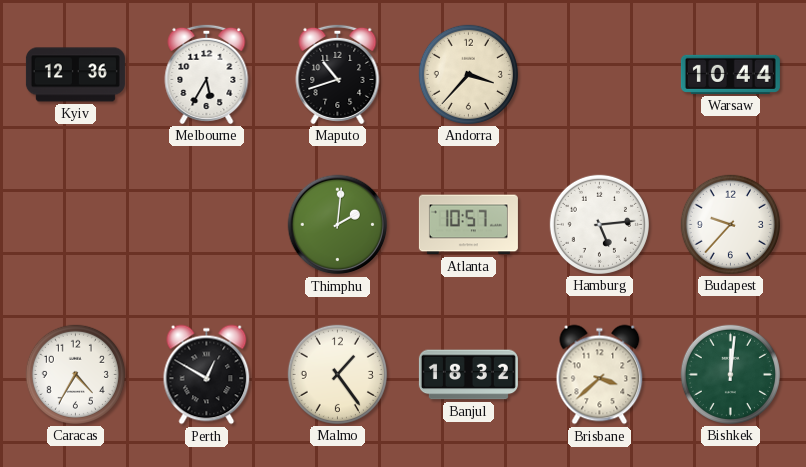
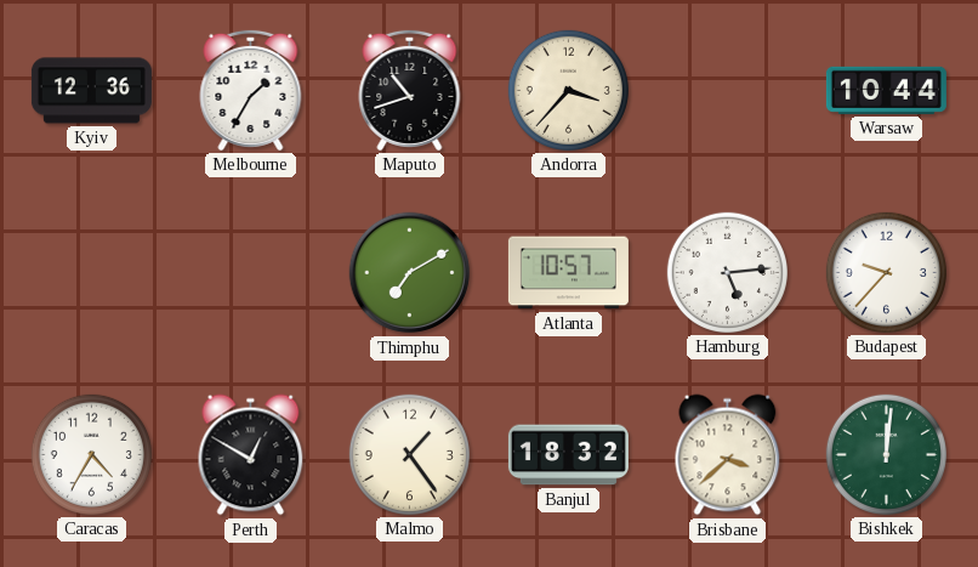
Melbourne: 5:35 -> 1:35 (251, 90)
Thimphu: 2:01 -> 7:10 (410, 273)
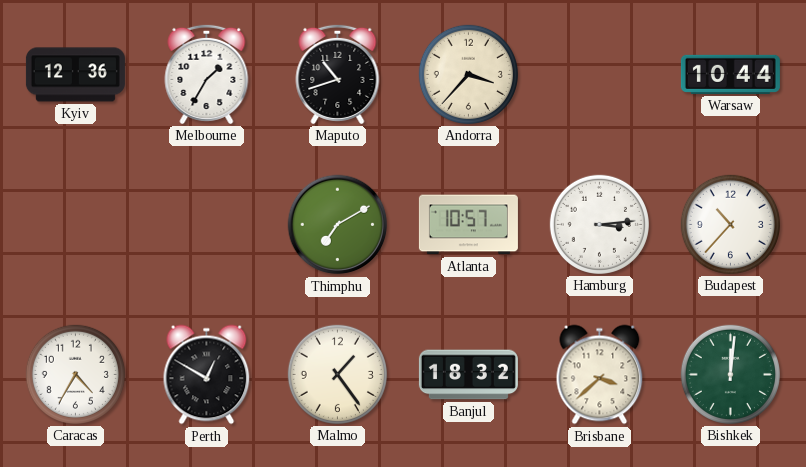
Hamburg: 5:14 -> 3:14 (599, 224)
Budapest: 9:37 -> 10:37 (730, 224)
